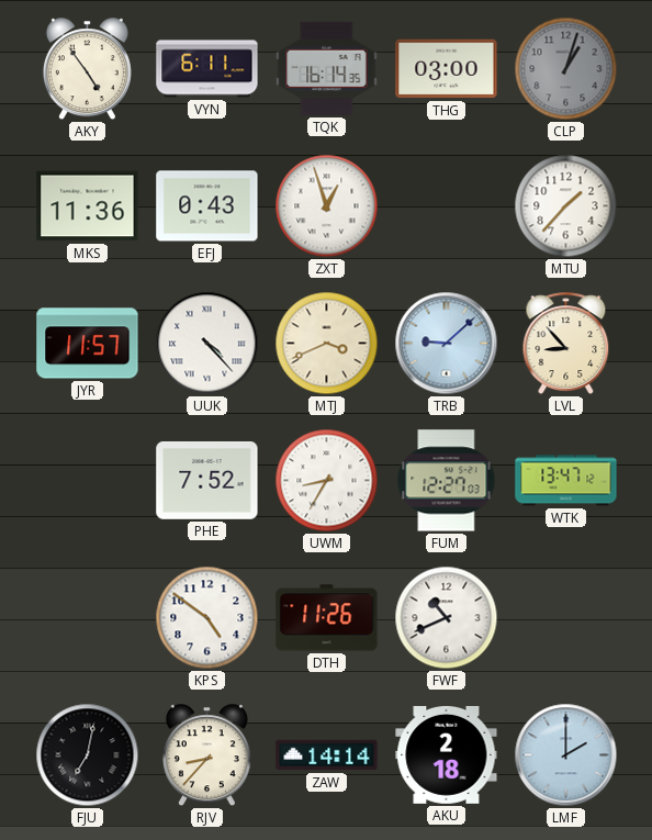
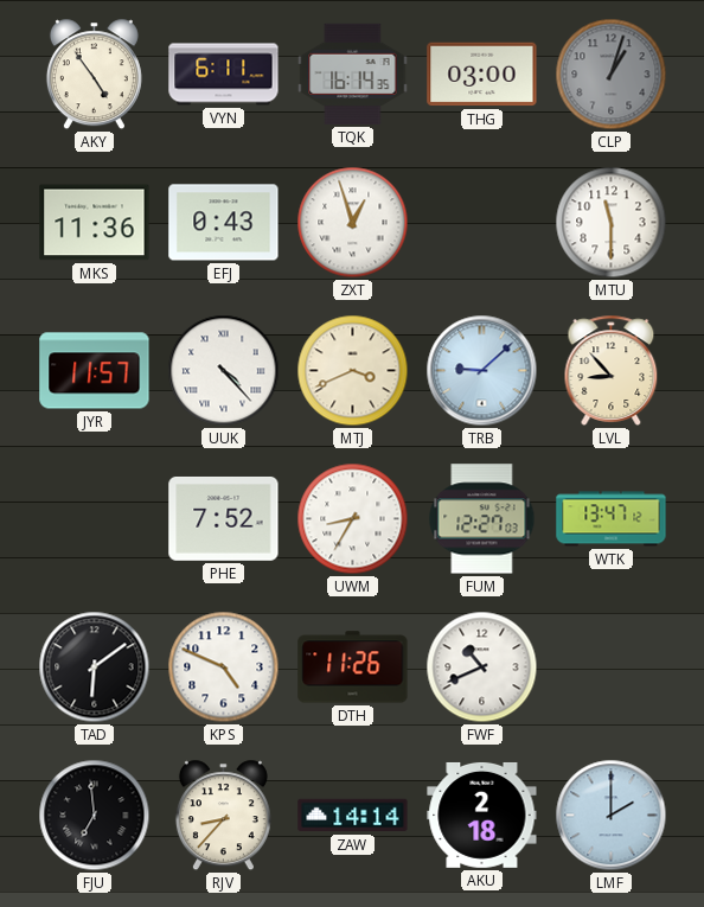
MTU: 1:37 -> 11:30 (612, 223)
TAD: none -> 6:09 (95, 668)
KPS: 4:51 -> 4:49 (224, 668)
FJU: 7:02 -> 6:59 (95, 816)
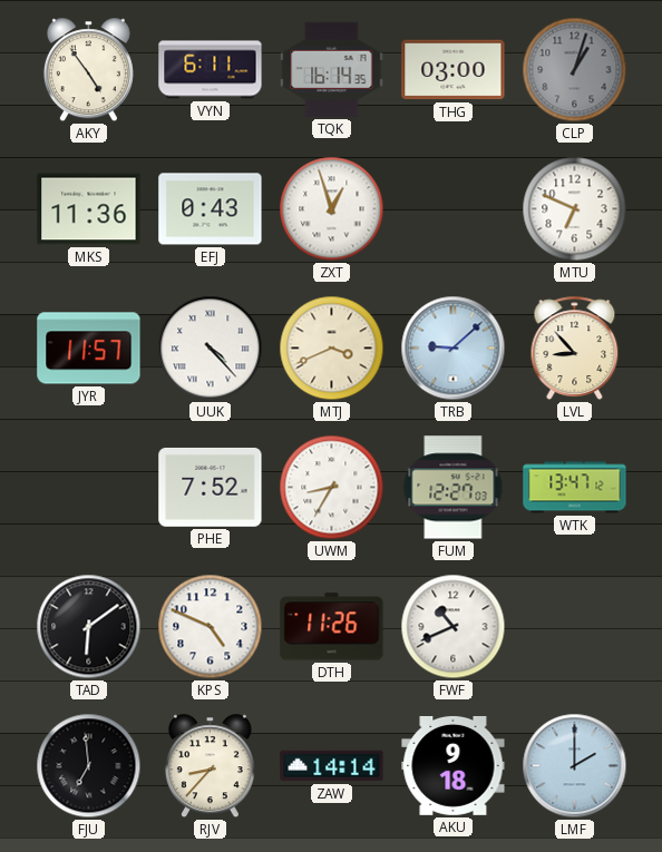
MTU: 11:30 -> 6:49 (575, 209)
AKU: 2:18 -> 9:18 (454, 765)
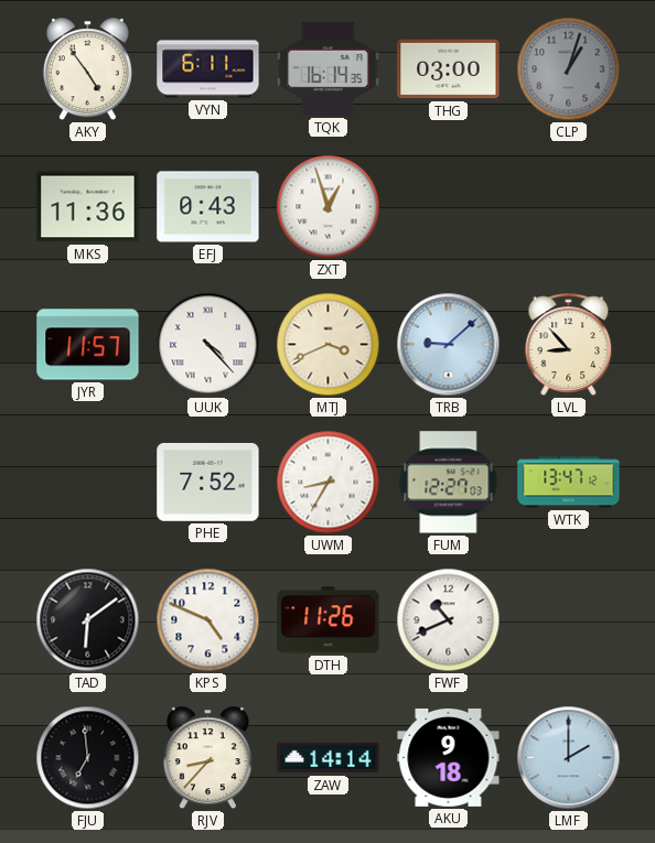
MTU: 6:49 -> none (575, 209)
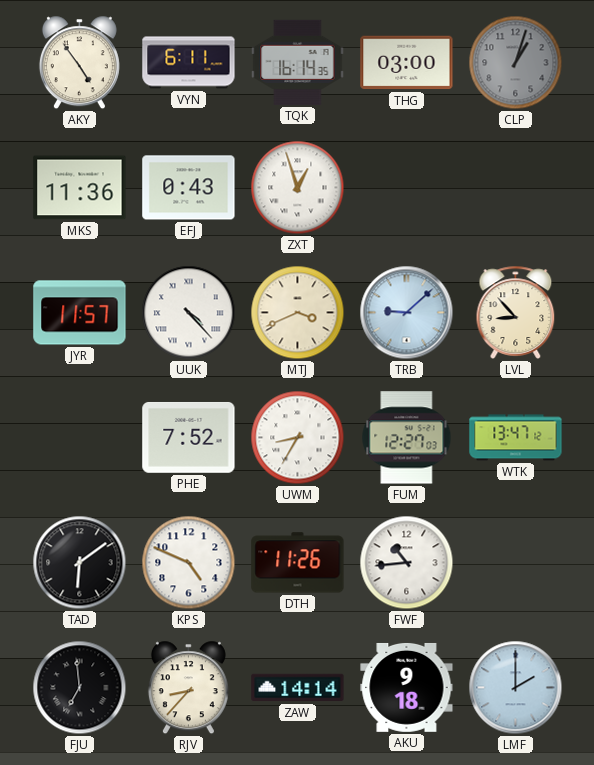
FWF: 10:41 -> 10:44 (407, 563)
